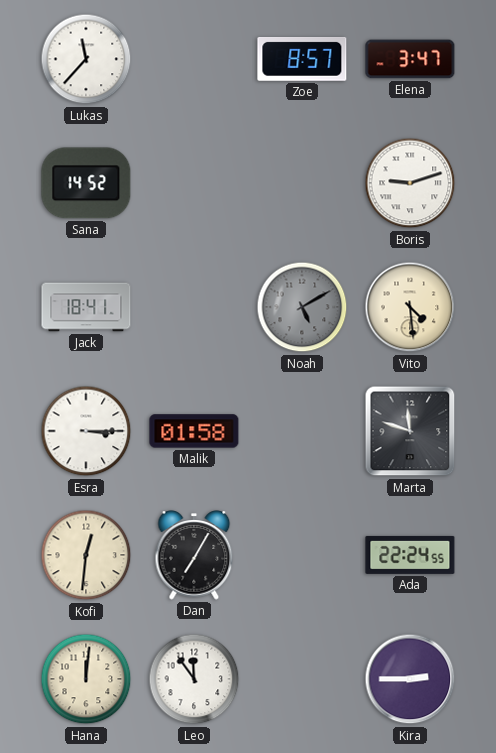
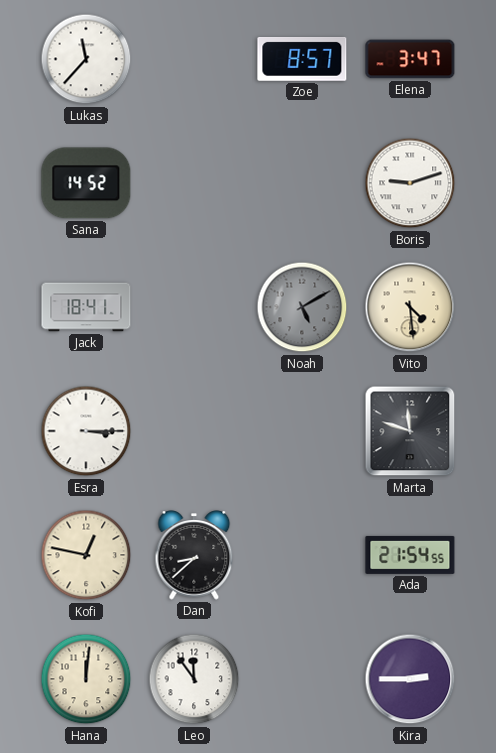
Malik: 01:58 -> none (194, 431)
Kofi: 12:31 -> 12:47 (86, 555)
Dan: 7:05 -> 8:38 (194, 555)
Ada: 22:24 -> 21:54 (410, 555)
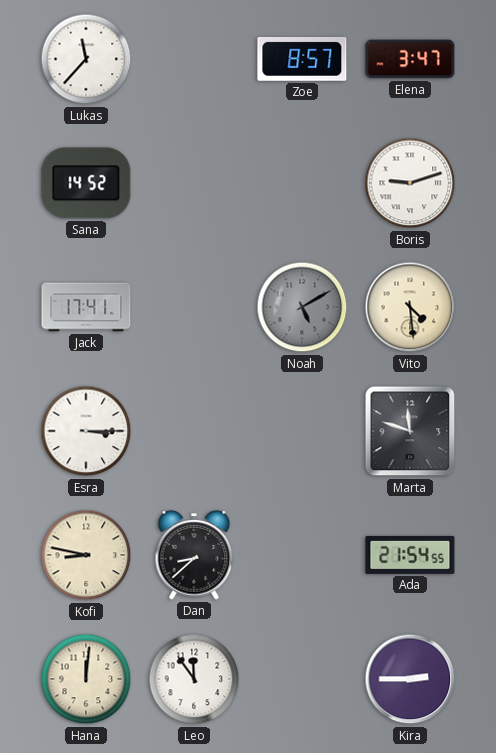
Jack: 18:41 -> 17:41 (86, 307)
Kofi: 12:47 -> 8:47 (86, 555)
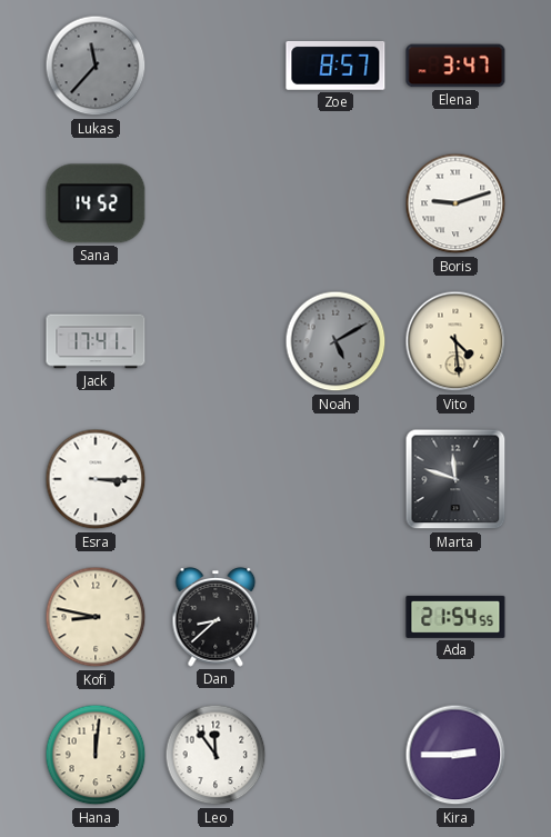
Lukas dial: white -> grey (96, 66)
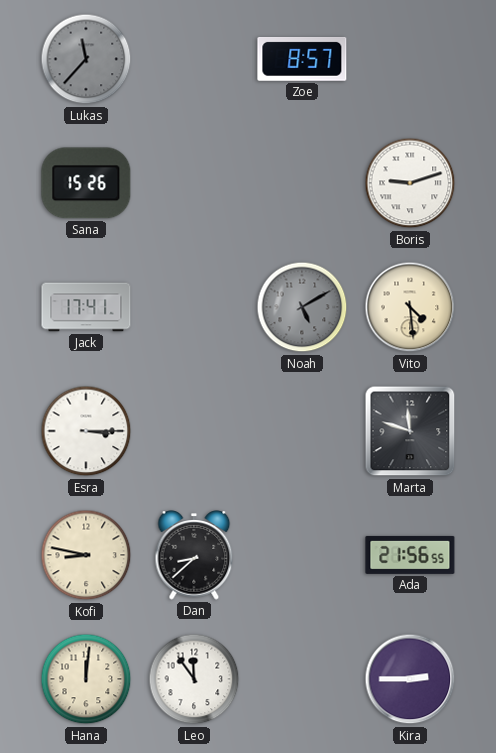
Elena: 3:47 -> none (455, 66)
Sana: 14:52 -> 15:26 (86, 183)
Ada: 21:54 -> 21:56 (410, 555)
